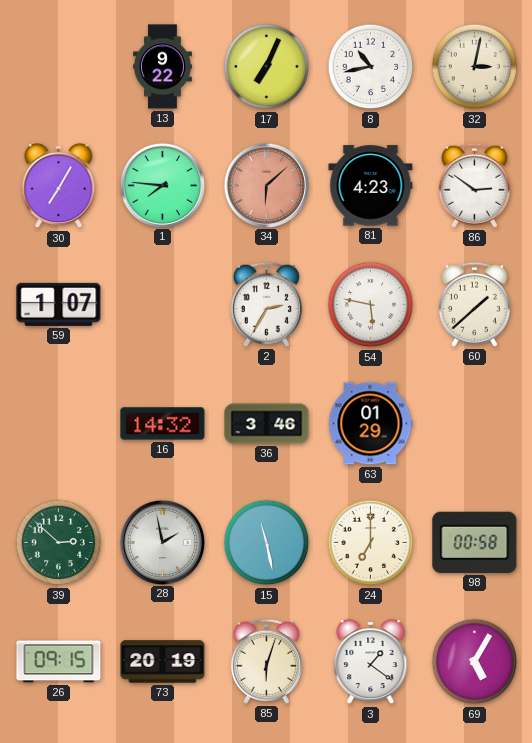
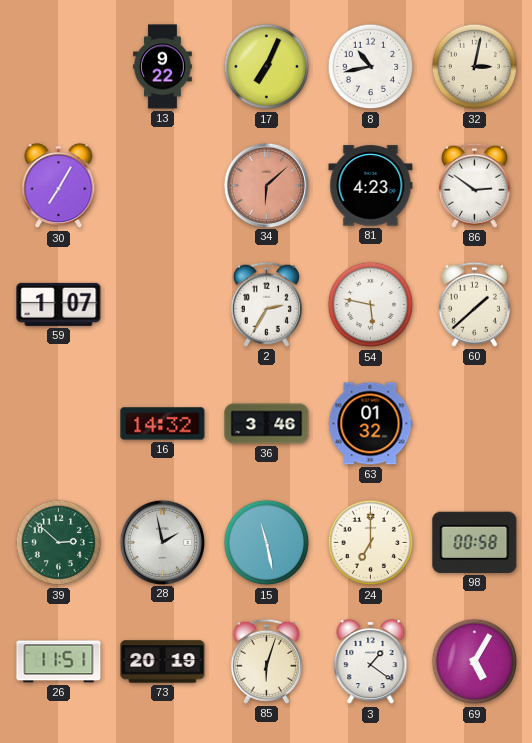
1: 7:46 -> none (162, 185)
63: 01:29 -> 01:32 (371, 424)
26: 09:15 -> 11:51 (59, 662)
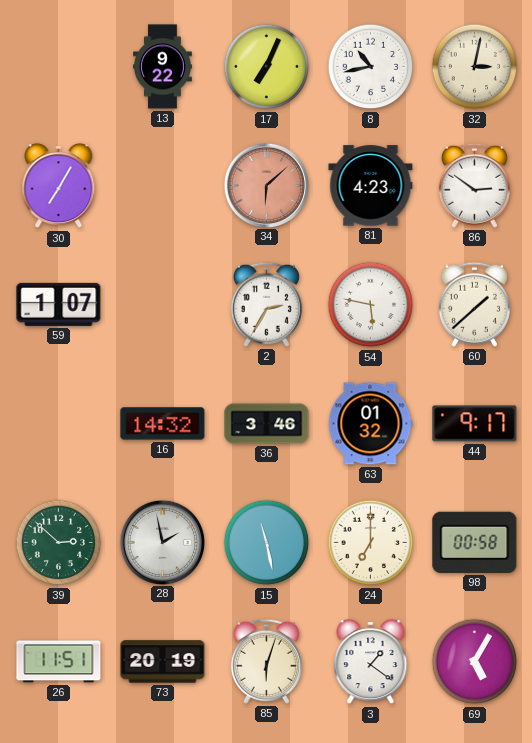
44: none -> 9:17 (475, 424)
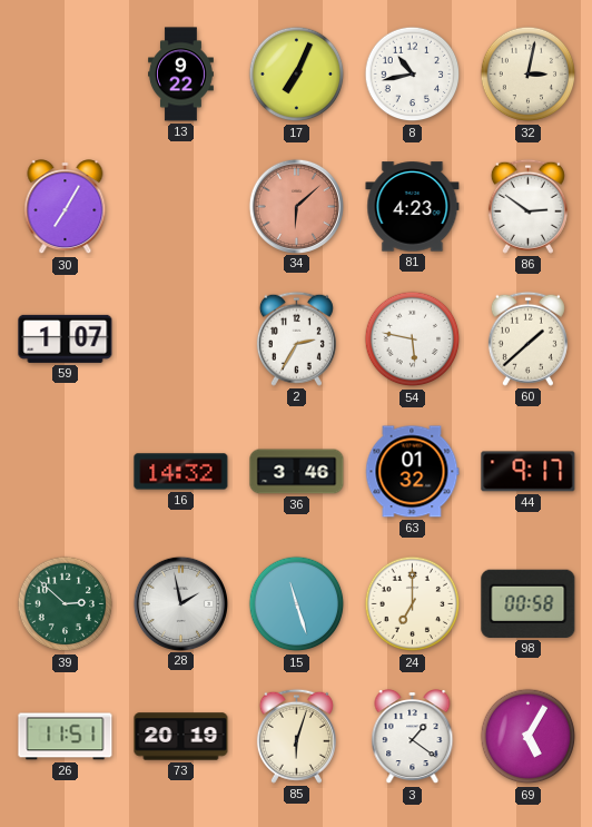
15: 11:28 -> 11:27 (297, 604)
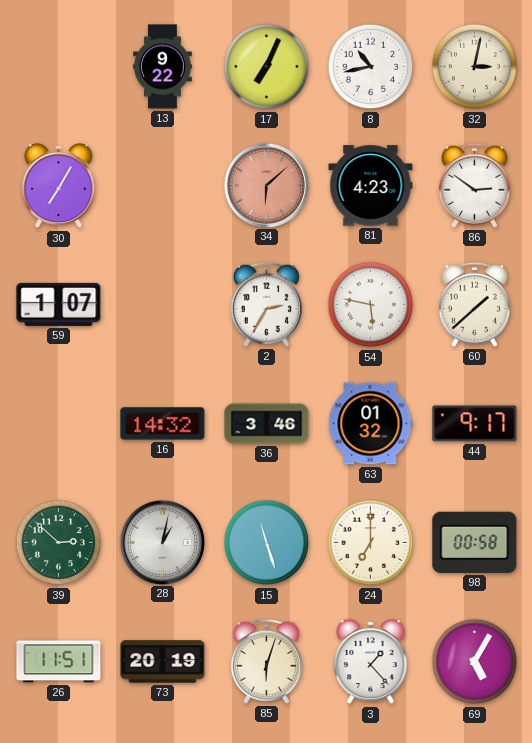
28: 1:58 -> 1:02 (162, 542)
3: 1:21 -> 1:23 (371, 662)
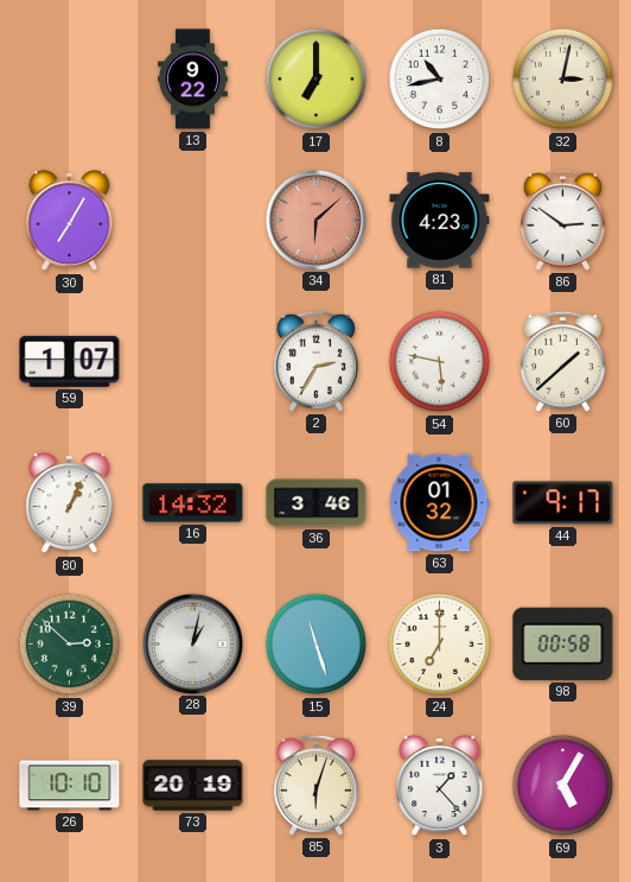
17: 7:04 -> 7:00 (317, 80)
80: none -> 1:04 (70, 503)
26: 11:51 -> 10:10 (70, 786)
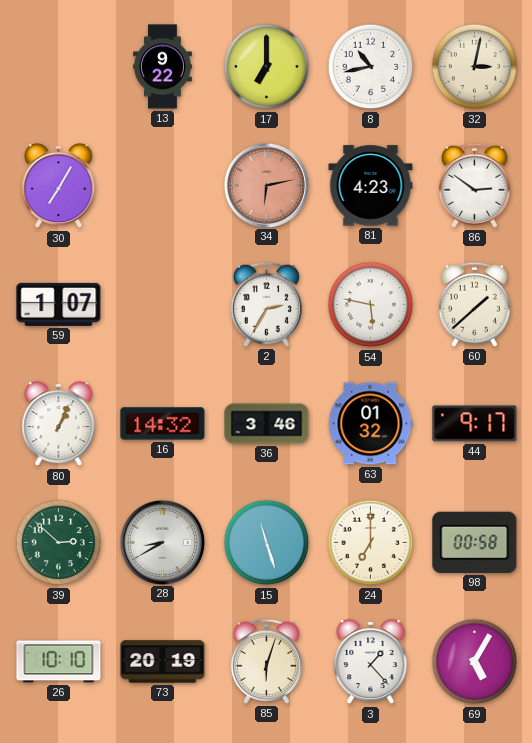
34: 6:08 -> 6:13 (266, 185)
28: 1:02 -> 8:40 (162, 542)
